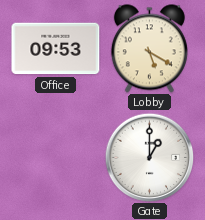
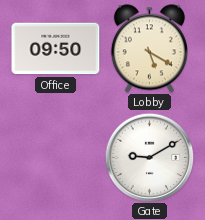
Office: 09:53 -> 09:50 (56, 49)
Gate: 1:00 -> 9:10 (149, 157)
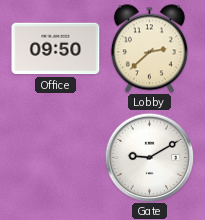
Lobby: 5:20 -> 2:38 (149, 49)
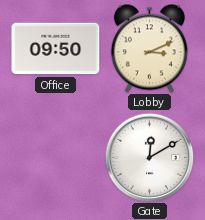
Lobby: 2:38 -> 3:11 (149, 49)
Gate: 9:10 -> 12:10 (149, 157)
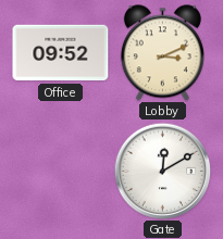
Office: 09:50 -> 09:52 (61, 53)
